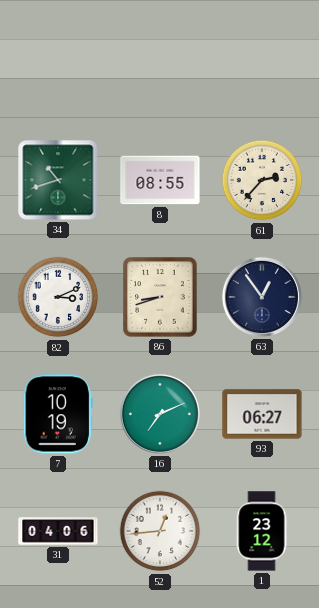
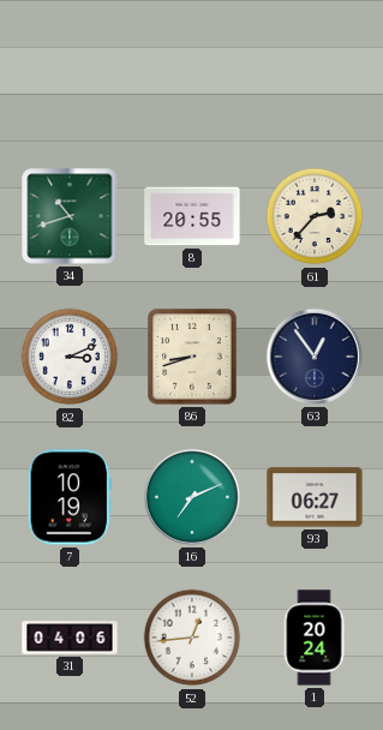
8: 08:55 -> 20:55 (192, 216)
1: 23:12 -> 20:24 (315, 638)
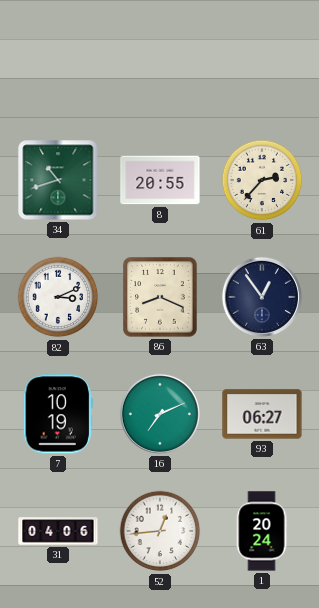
86: 8:42 -> 8:19 (160, 297)
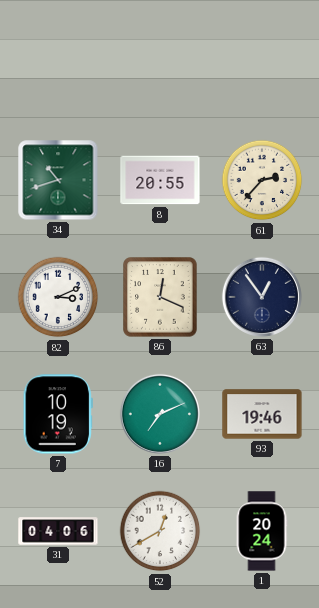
86: 8:19 -> 12:19 (160, 297)
93: 06:27 -> 19:46 (262, 414)
52: 12:44 -> 12:40 (160, 531)
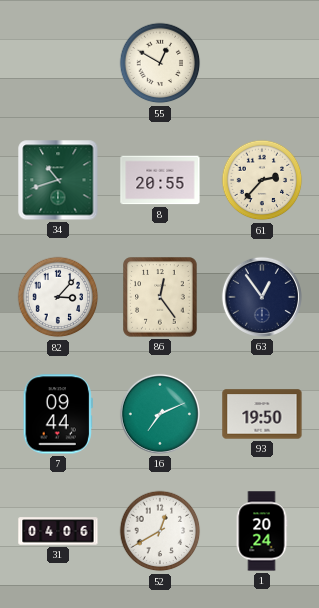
55: none -> 12:50 (160, 63)
82: 3:11 -> 3:07 (58, 297)
86: 12:19 -> 12:24 (160, 297)
7: 10:19 -> 09:44 (58, 414)
93: 19:46 -> 19:50 (262, 414)
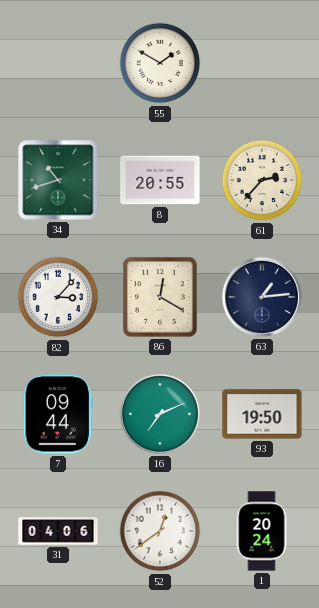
55: 12:50 -> 1:50 (160, 63)
86: 12:24 -> 12:20 (160, 297)
63: 12:54 -> 1:14 (262, 297)
52: 12:40 -> 12:39 (160, 531)
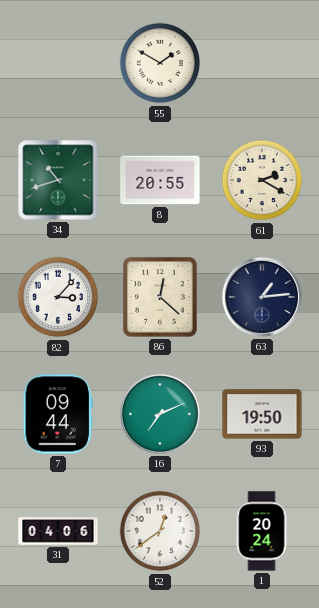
61: 2:37 -> 2:20 (262, 180)
86: 12:20 -> 12:22 (160, 297)
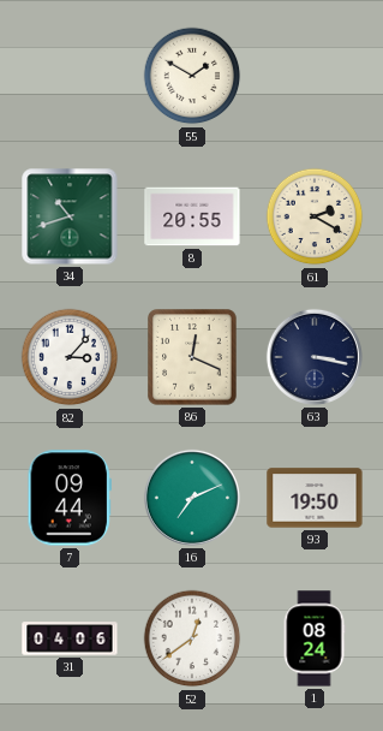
86: 12:22 -> 12:19 (192, 357)
63: 1:14 -> 3:17 (315, 357)
1: 20:24 -> 08:24 (315, 638)
